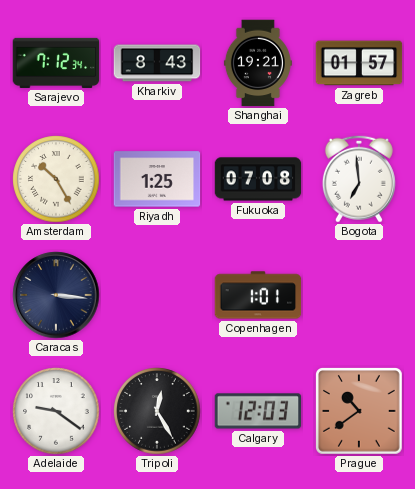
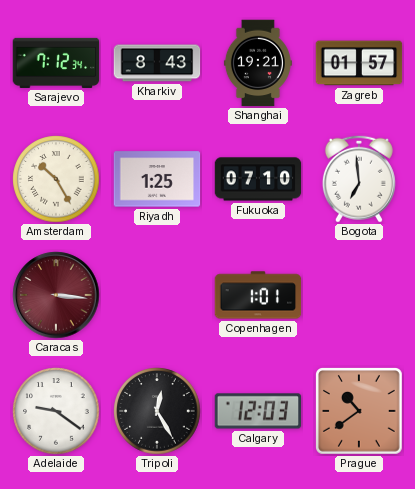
Fukuoka: 07:08 -> 07:10 (258, 179)
Caracas dial: navy -> burgundy (56, 295)
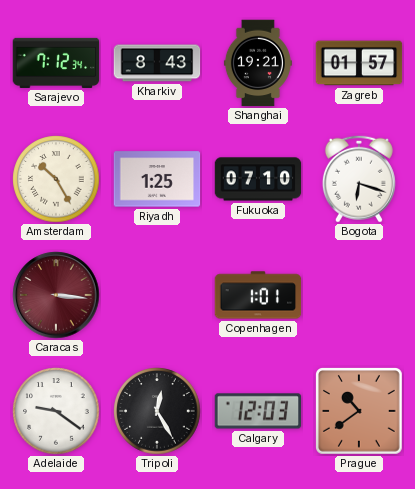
Bogota: 6:59 -> 6:18 (359, 179)
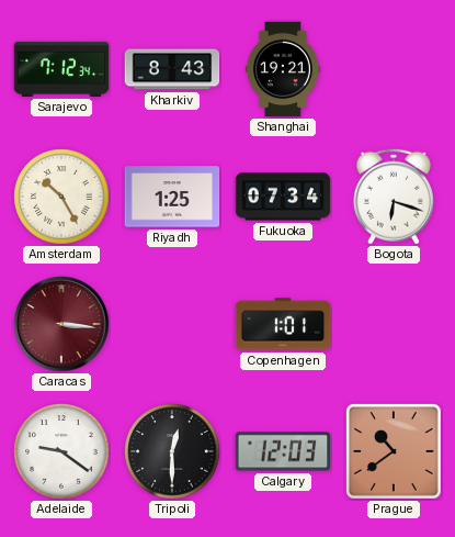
Zagreb: 01:57 -> none (359, 63)
Fukuoka: 07:10 -> 07:34 (283, 197)
Tripoli: 12:25 -> 12:30 (172, 451)
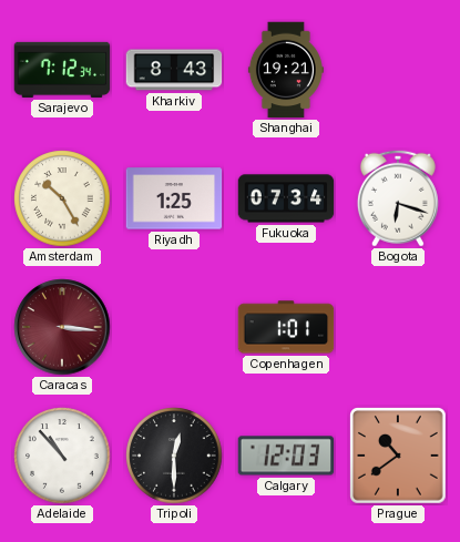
Adelaide: 9:21 -> 10:53 (62, 456)
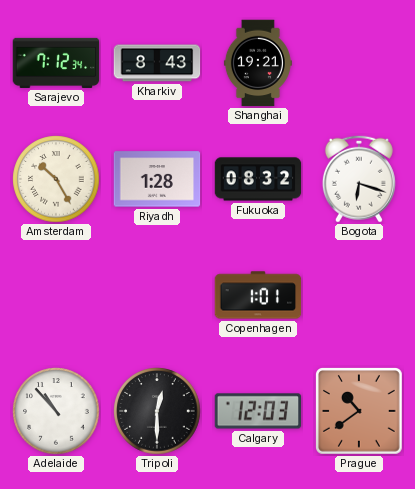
Riyadh: 1:25 -> 1:28 (157, 179)
Fukuoka: 07:34 -> 08:32 (258, 179)
Caracas: 3:16 -> none (62, 327)
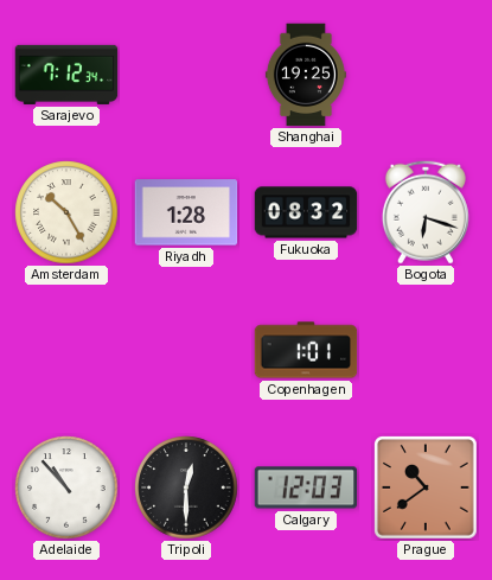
Kharkiv: 8:43 -> none (157, 63)
Shanghai: 19:21 -> 19:25 (306, 75)
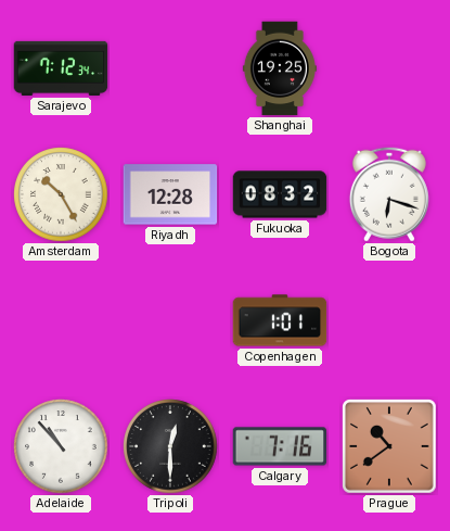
Riyadh: 1:28 -> 12:28 (170, 194)
Calgary: 12:03 -> 7:16 (280, 446)
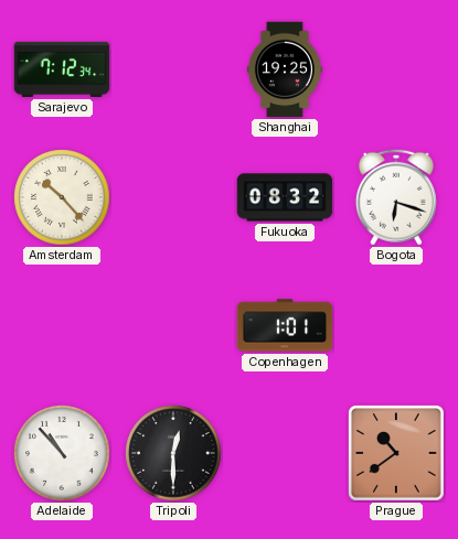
Amsterdam: 10:25 -> 10:23 (62, 197)
Riyadh: 12:28 -> none (170, 194)
Calgary: 7:16 -> none (280, 446)
